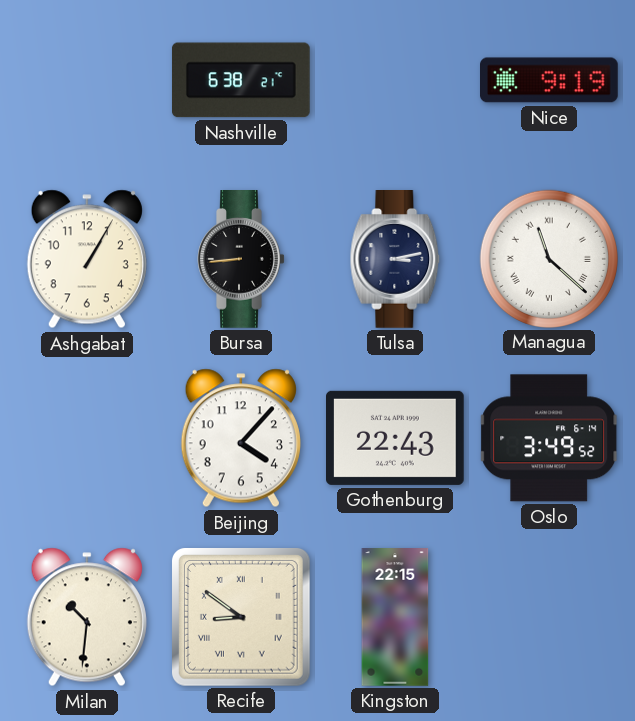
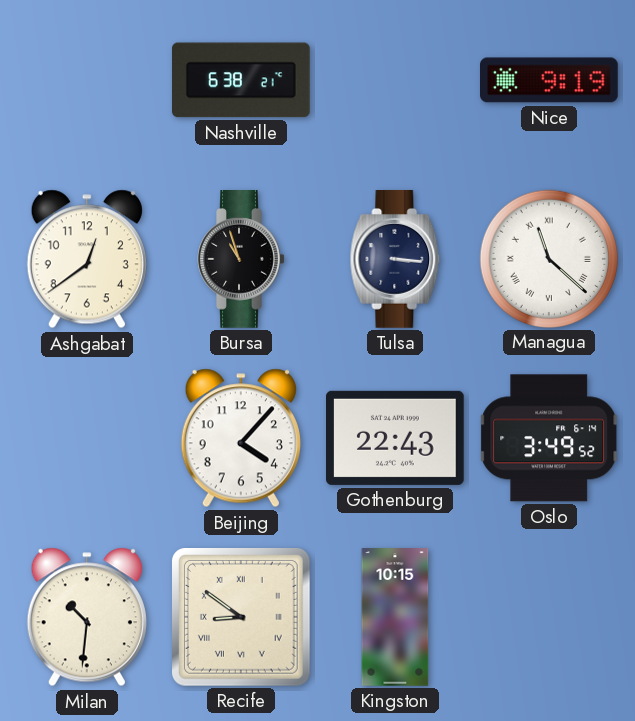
Ashgabat: 1:05 -> 12:39 (87, 259)
Bursa: 8:44 -> 10:57 (241, 260)
Tulsa: 3:13 -> 3:16 (395, 260)
Kingston: 22:15 -> 10:15 (395, 617)
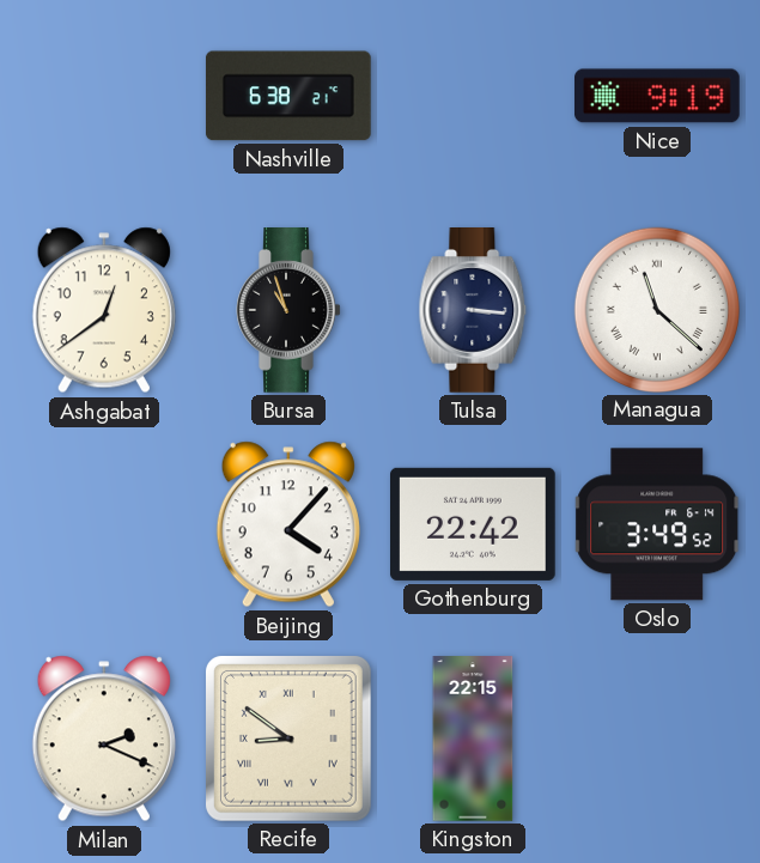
Gothenburg: 22:43 -> 22:42 (474, 524)
Milan: 10:31 -> 2:19 (104, 739)
Kingston: 10:15 -> 22:15 (473, 739)
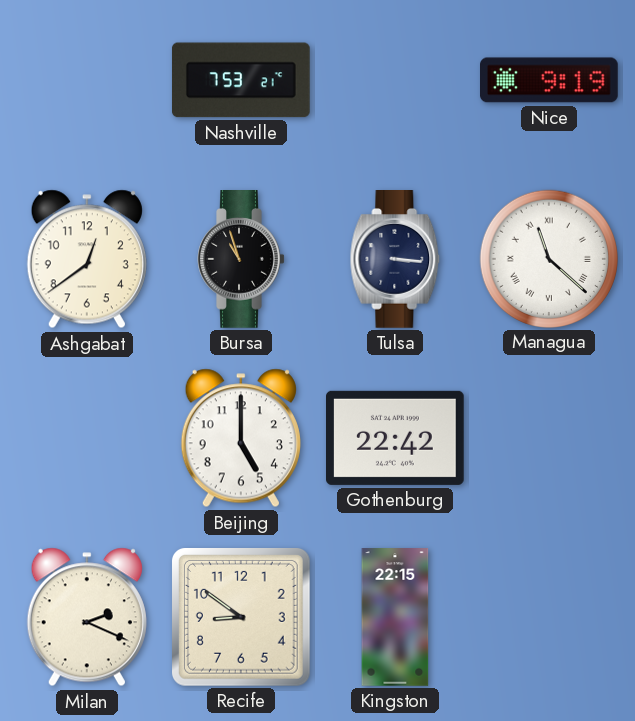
Nashville: 6:38 -> 7:53 (241, 80)
Beijing: 4:07 -> 5:00 (241, 438)
Oslo: 3:49 -> none (657, 524)
Recife numerals: Roman -> Arabic (241, 617)
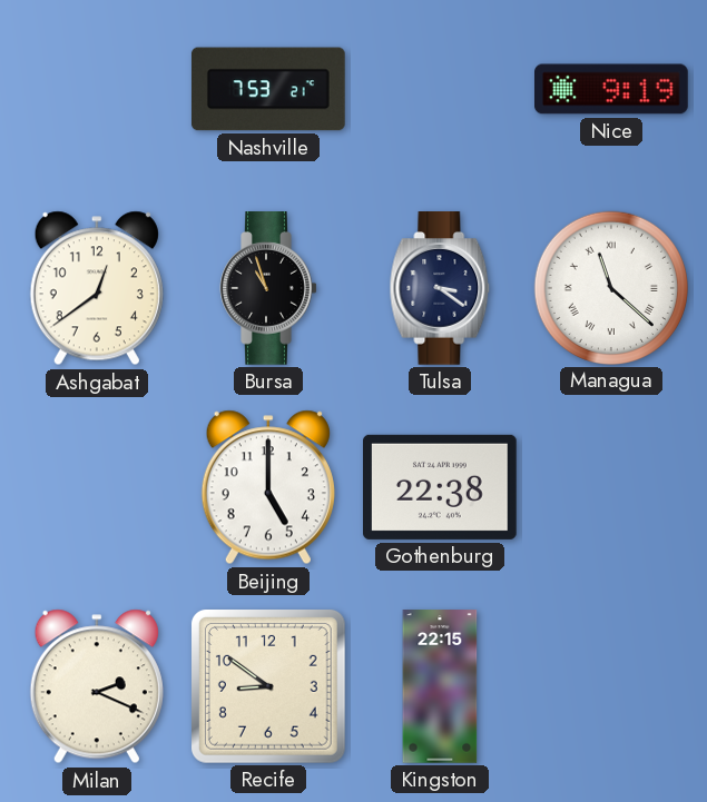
Tulsa: 3:16 -> 3:21 (440, 289)
Gothenburg: 22:42 -> 22:38 (441, 487)
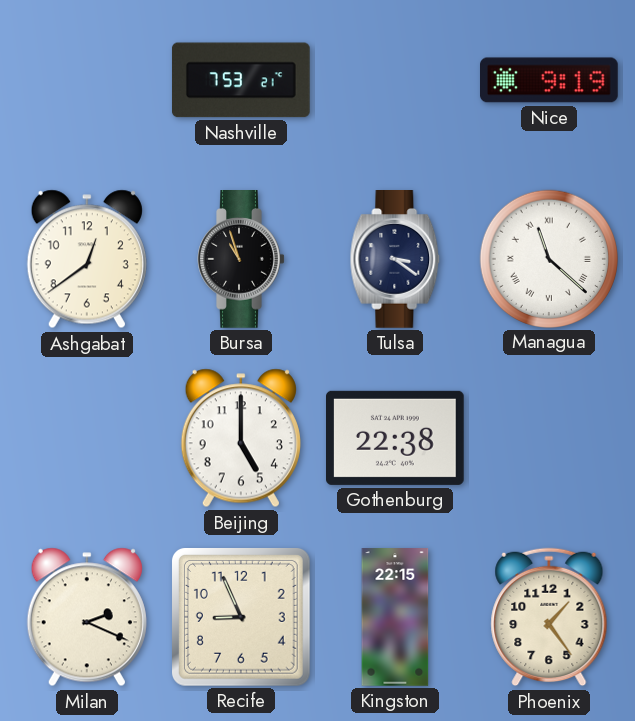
Recife: 8:51 -> 8:56 (241, 617)
Phoenix: none -> 1:24 (549, 617)
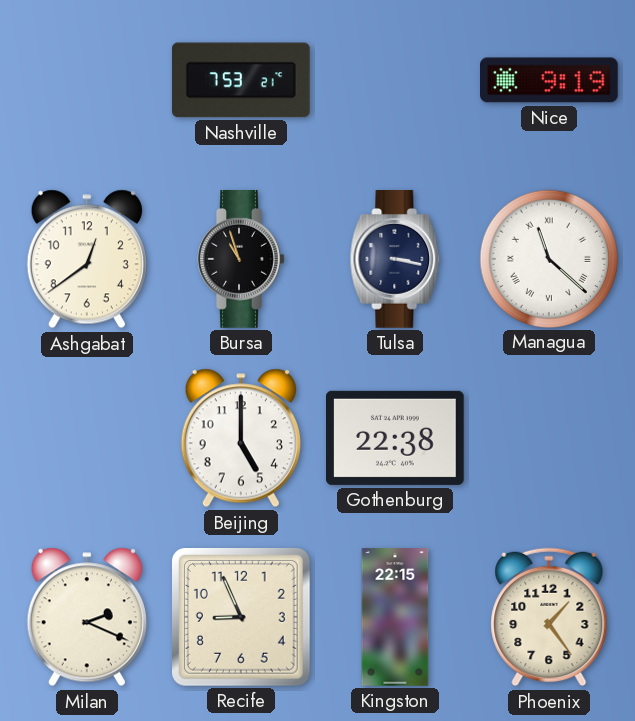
Tulsa: 3:21 -> 3:17 (395, 260)
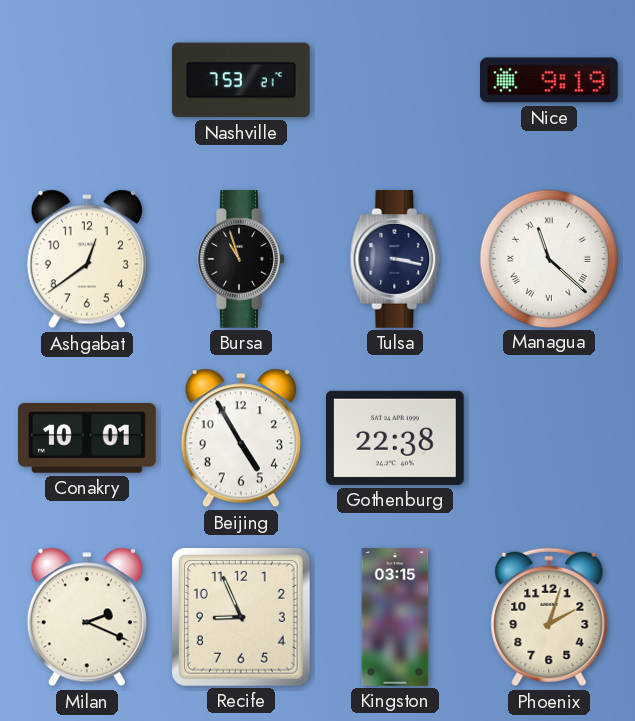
Conakry: none -> 10:01 (88, 438)
Beijing: 5:00 -> 4:55 (241, 438)
Kingston: 22:15 -> 03:15 (395, 617)
Phoenix: 1:24 -> 2:03 (549, 617)
